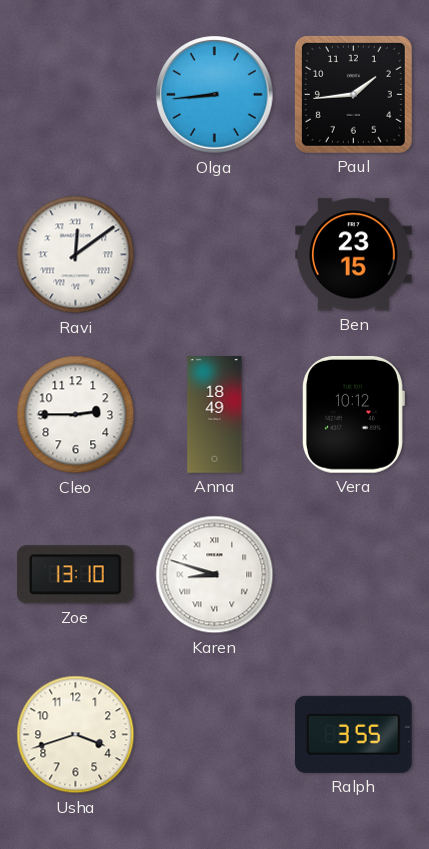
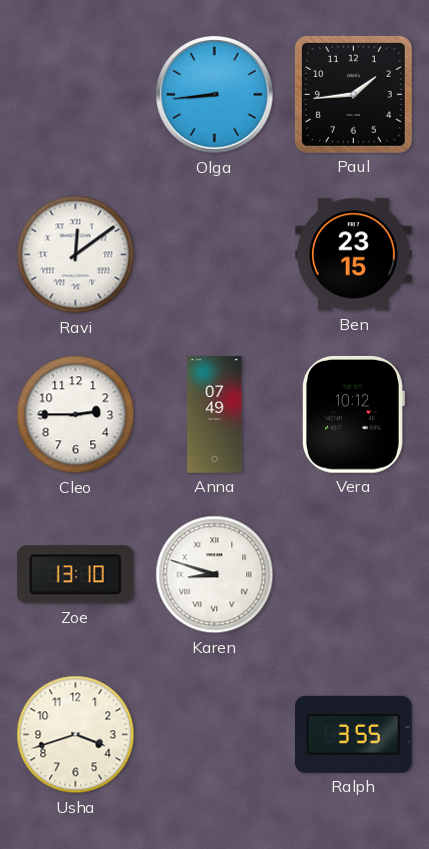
Anna: 18:49 -> 07:49 (215, 415)
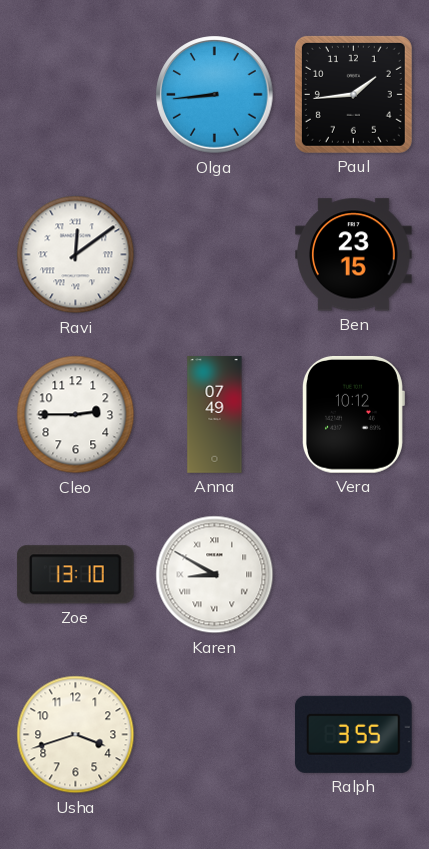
Karen: 8:48 -> 8:50 (215, 575)
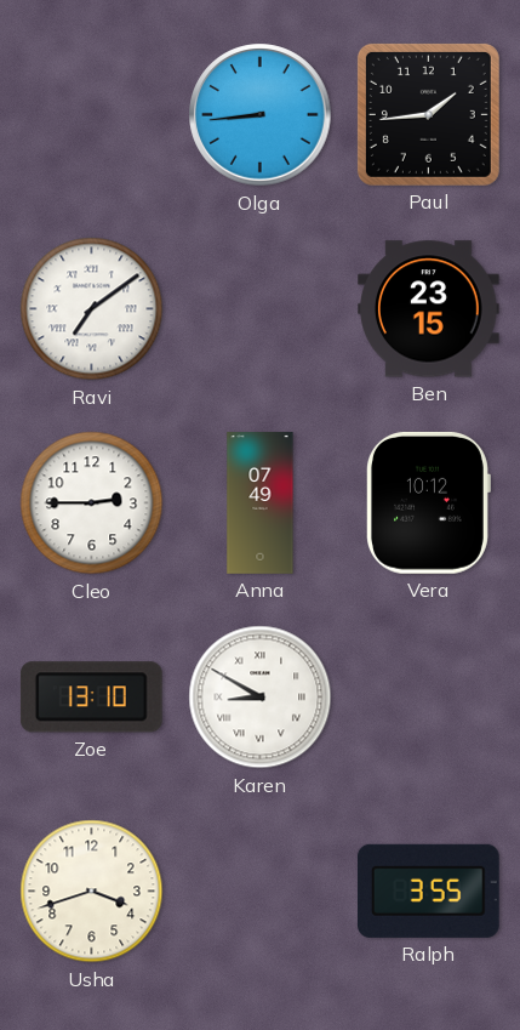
Ravi: 12:09 -> 7:09 (92, 309)
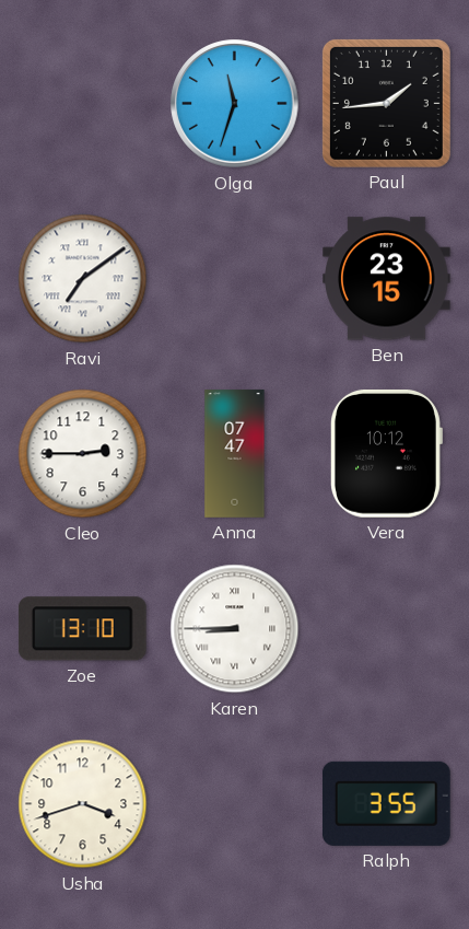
Olga: 8:44 -> 11:33 (235, 104)
Anna: 07:49 -> 07:47 (235, 454)
Karen: 8:50 -> 8:45 (235, 629)
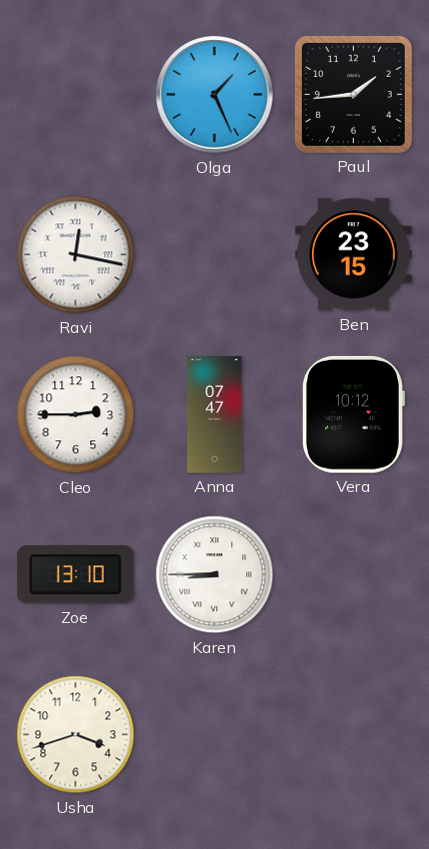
Olga: 11:33 -> 1:26 (215, 95)
Ravi: 7:09 -> 12:17 (76, 255)
Ralph: 3:55 -> none (386, 803)
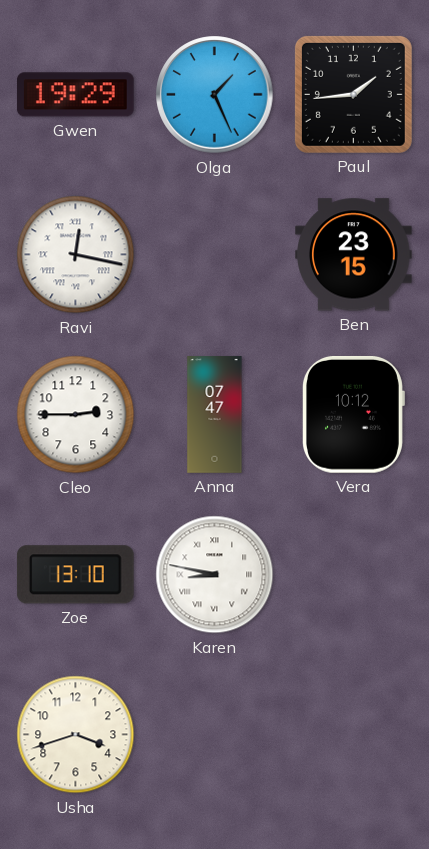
Gwen: none -> 19:29 (76, 95)
Karen: 8:45 -> 8:47 (215, 575)
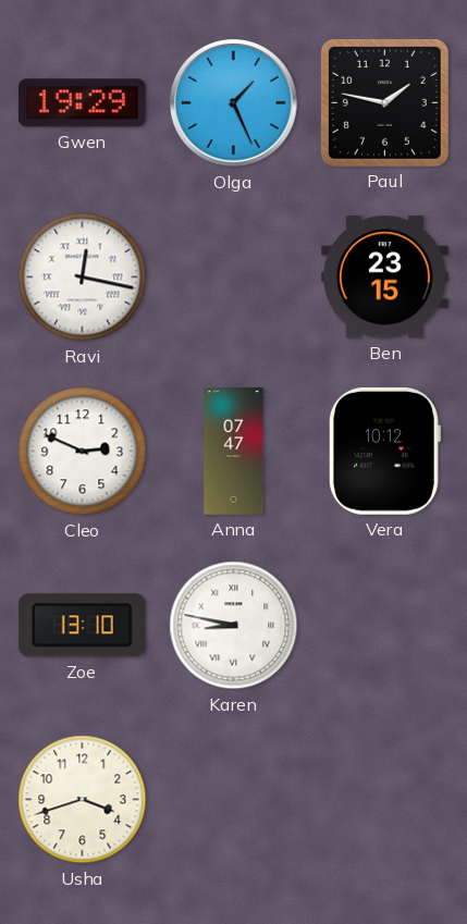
Paul: 1:44 -> 1:47 (384, 102)
Cleo: 2:45 -> 2:49 (83, 452)
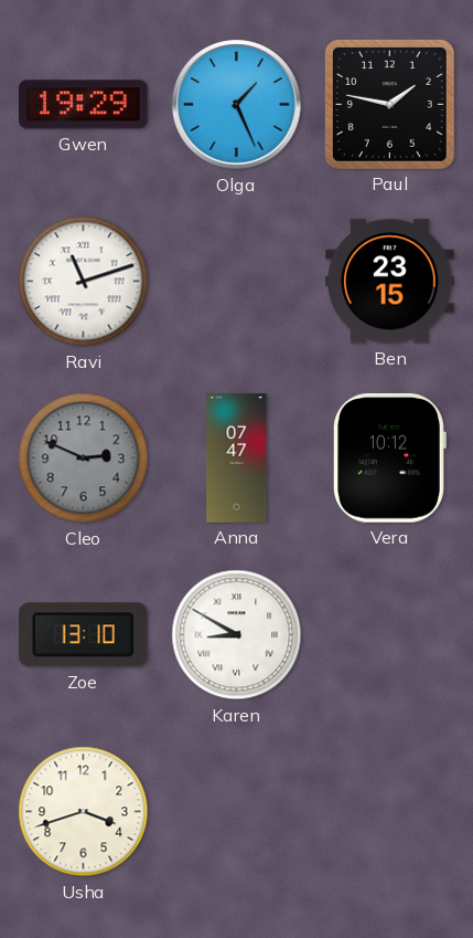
Ravi: 12:17 -> 11:12 (84, 282)
Cleo dial: white -> grey (84, 459)
Karen: 8:47 -> 8:50 (237, 635)
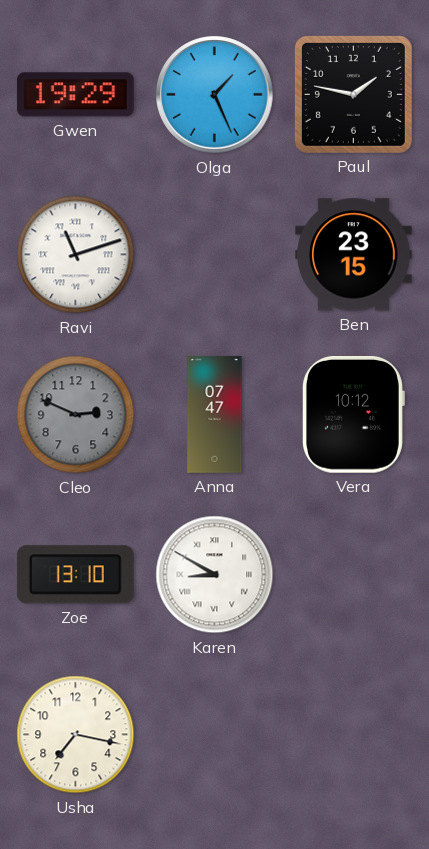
Usha: 3:42 -> 7:17 (76, 735)
